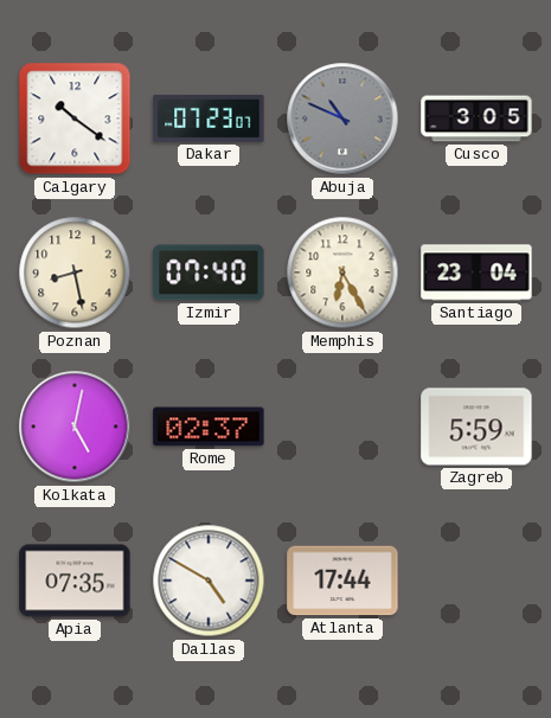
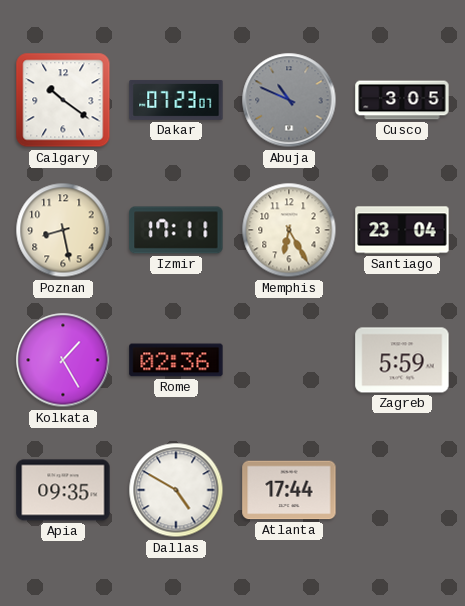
Izmir: 07:40 -> 17:11 (176, 230)
Kolkata: 5:02 -> 1:25 (63, 360)
Rome: 02:37 -> 02:36 (176, 360)
Apia: 07:35 -> 09:35 (63, 490)
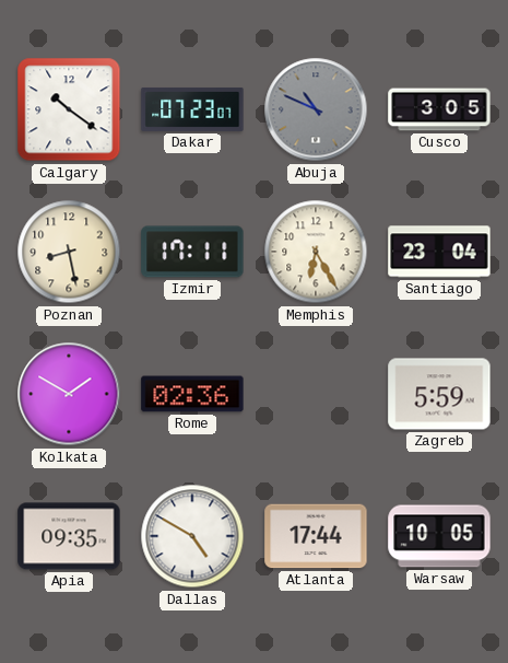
Kolkata: 1:25 -> 1:50 (69, 394)
Warsaw: none -> 10:05 (439, 536)
